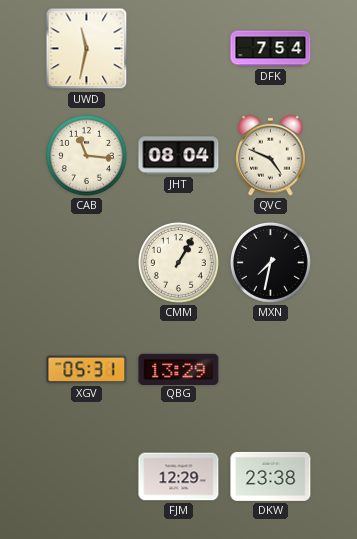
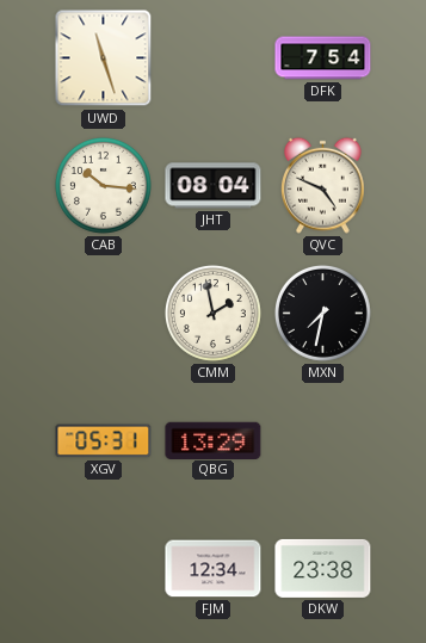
UWD: 11:32 -> 11:27 (104, 58)
CAB: 11:16 -> 10:16 (103, 185)
CMM: 1:05 -> 1:58 (212, 313)
FJM: 12:29 -> 12:34 (214, 569)
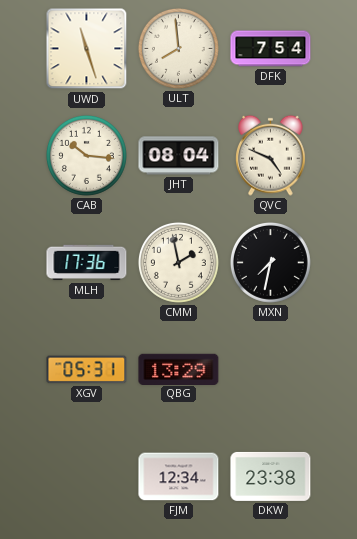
ULT: none -> 7:59 (178, 48)
MLH: none -> 17:36 (87, 263)
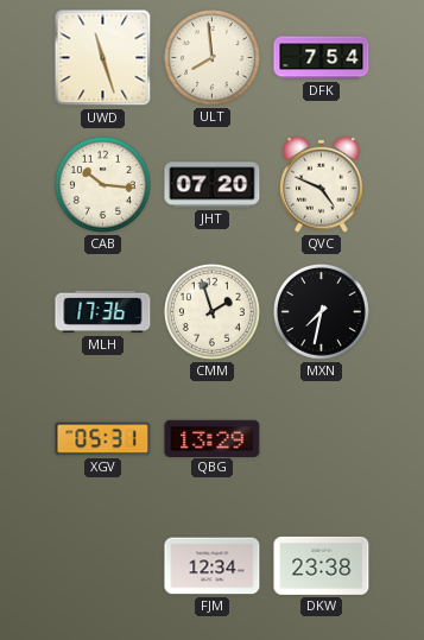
JHT: 08:04 -> 07:20 (213, 185)
CMM: 1:58 -> 1:57 (211, 311)
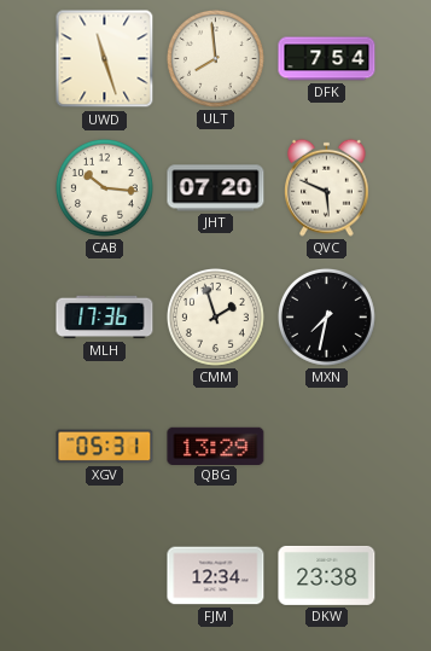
QVC: 4:49 -> 5:49 (327, 187)
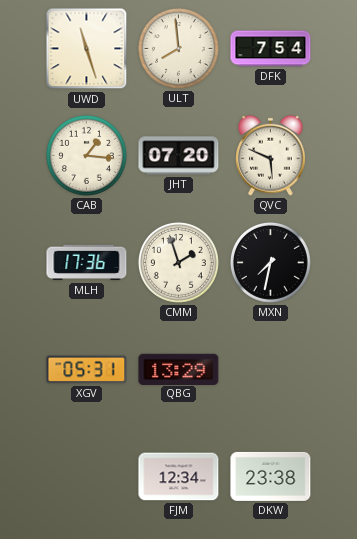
CAB: 10:16 -> 1:16 (86, 155)
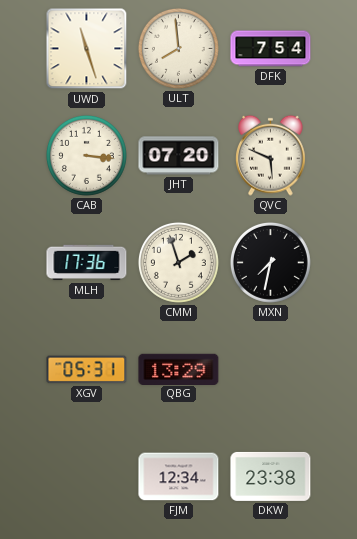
CAB: 1:16 -> 3:16 (86, 155)
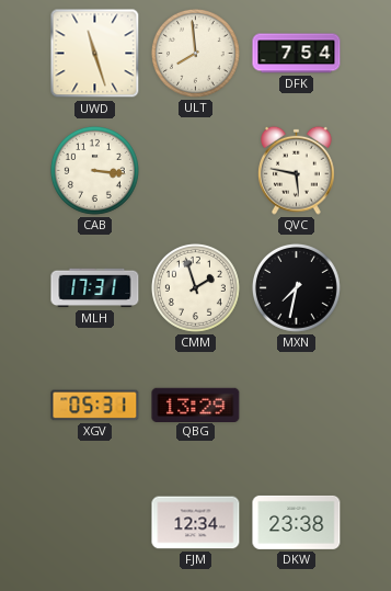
JHT: 07:20 -> none (179, 156)
QVC: 5:49 -> 5:47 (297, 170)
MLH: 17:36 -> 17:31 (95, 288)
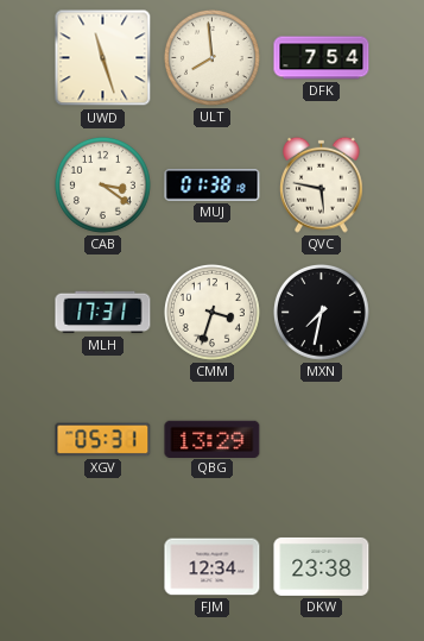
CAB: 3:16 -> 3:21 (102, 184)
MUJ: none -> 01:38 (213, 186)
CMM: 1:57 -> 3:33 (211, 312)
